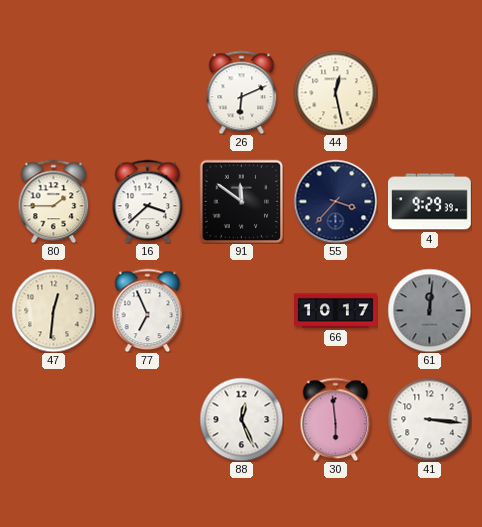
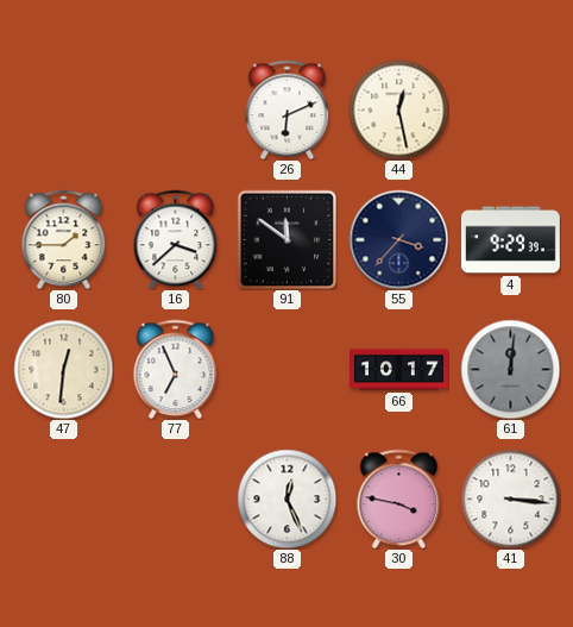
30: 5:59 -> 3:47 (399, 499)
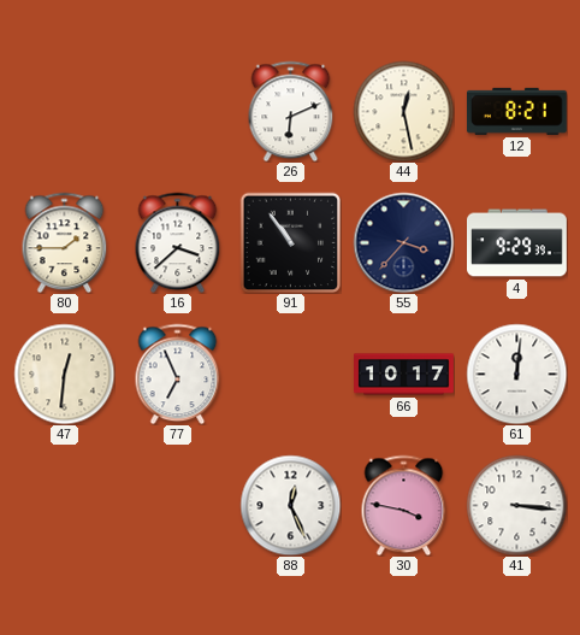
12: none -> 8:21 (516, 111)
91: 11:51 -> 10:54 (290, 242)
61 dial: grey -> white (516, 374)
